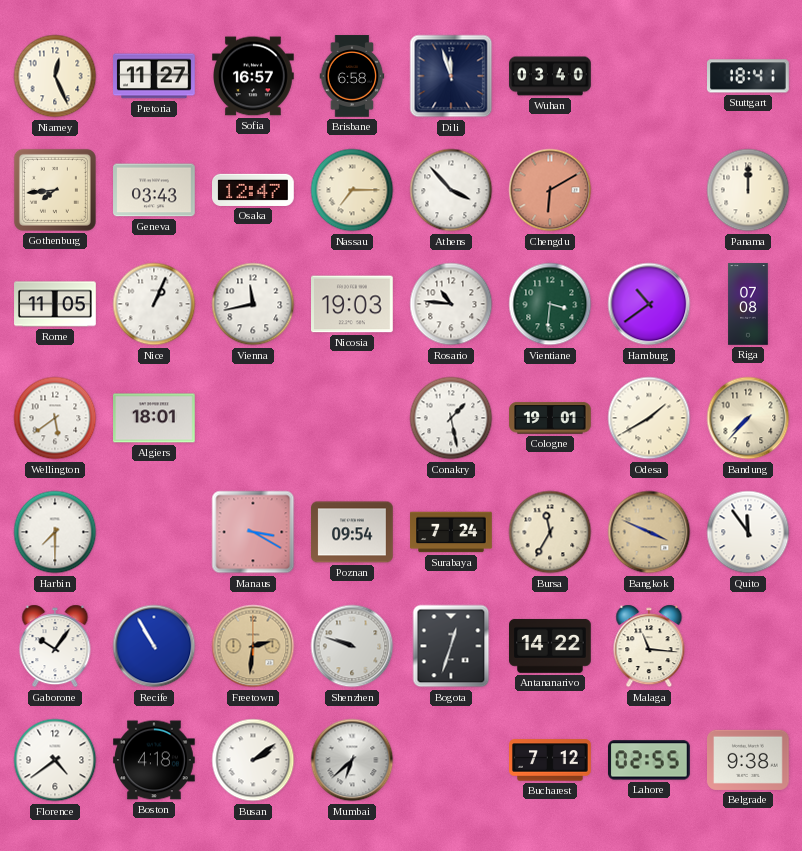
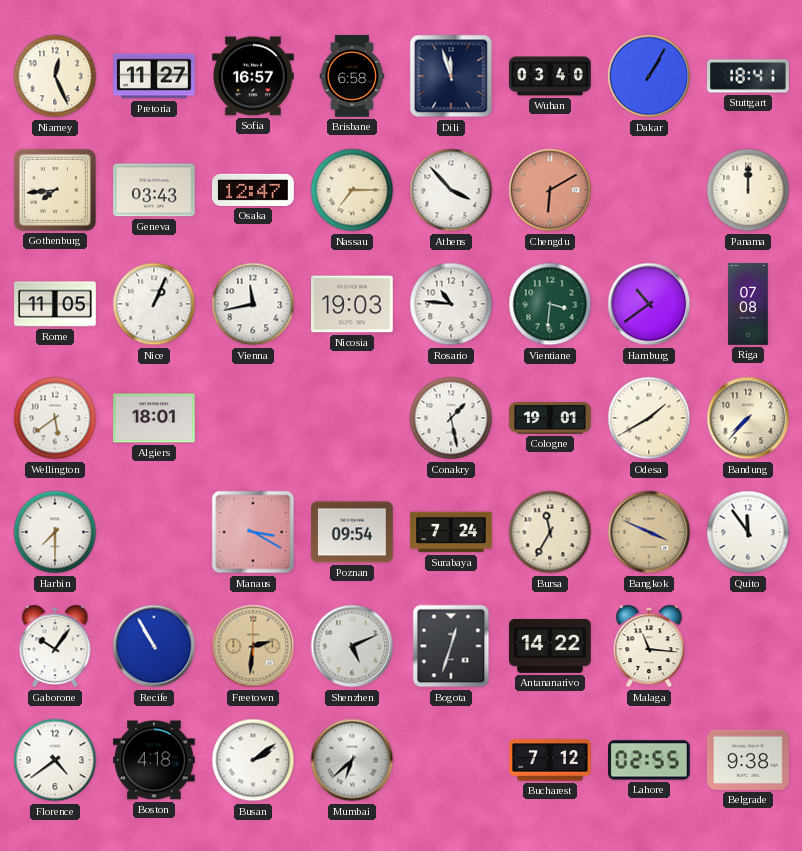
Dakar: none -> 1:05 (649, 76)
Shenzhen: 9:48 -> 5:11 (352, 646)
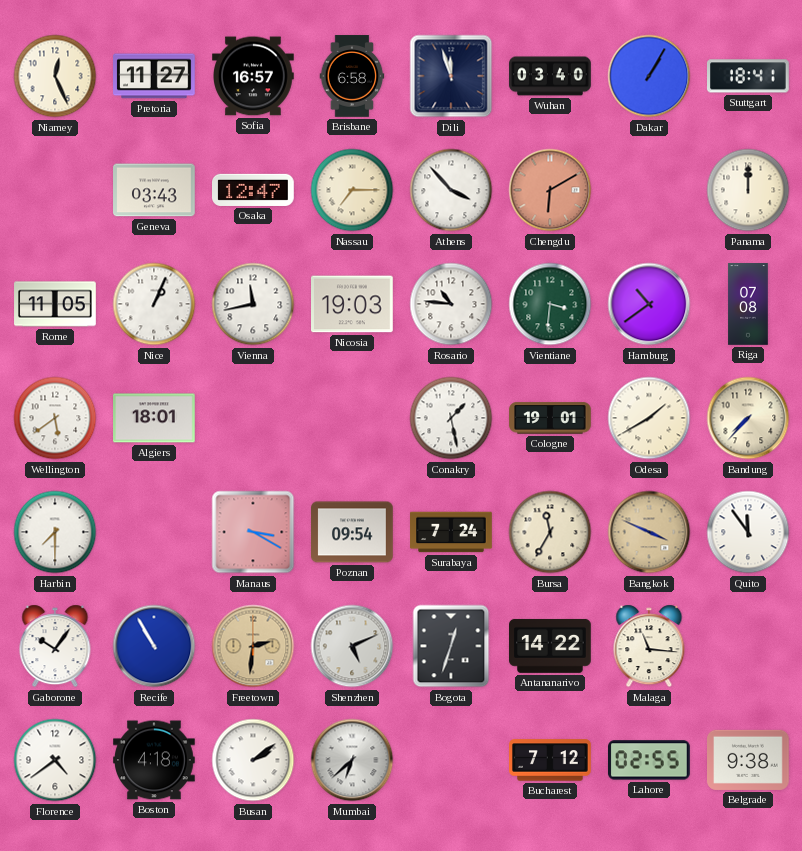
Gothenburg: 7:44 -> none (55, 190)
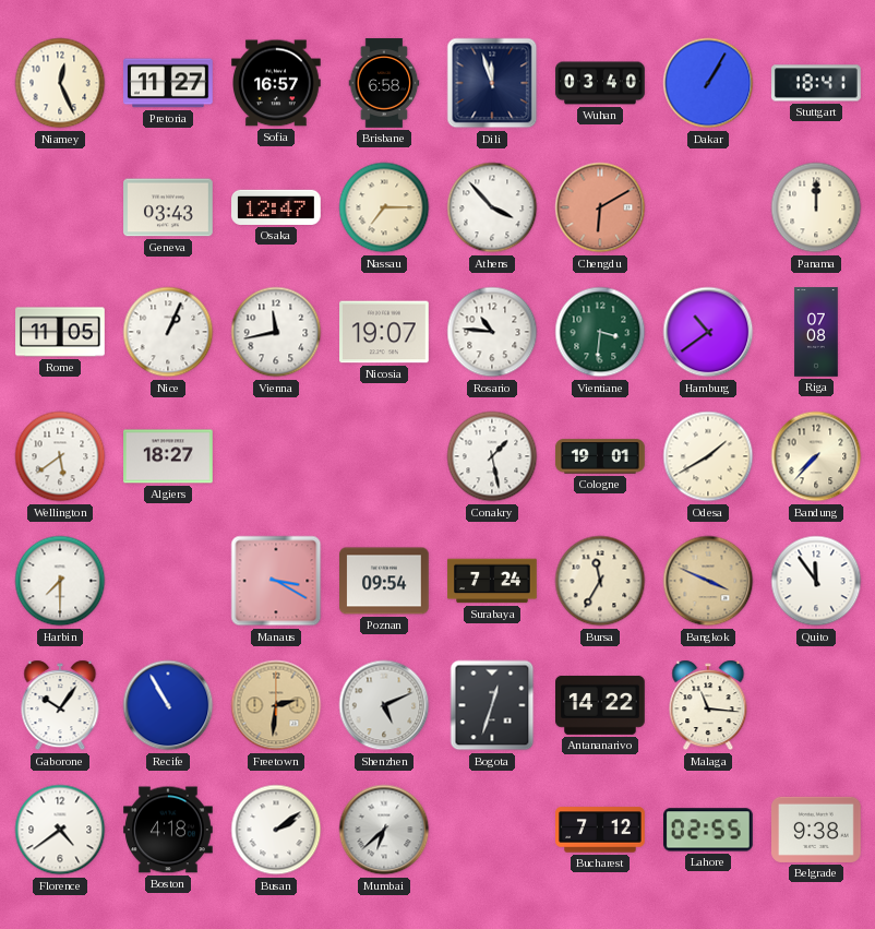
Nicosia: 19:03 -> 19:07 (385, 332)
Algiers: 18:01 -> 18:27 (168, 456)
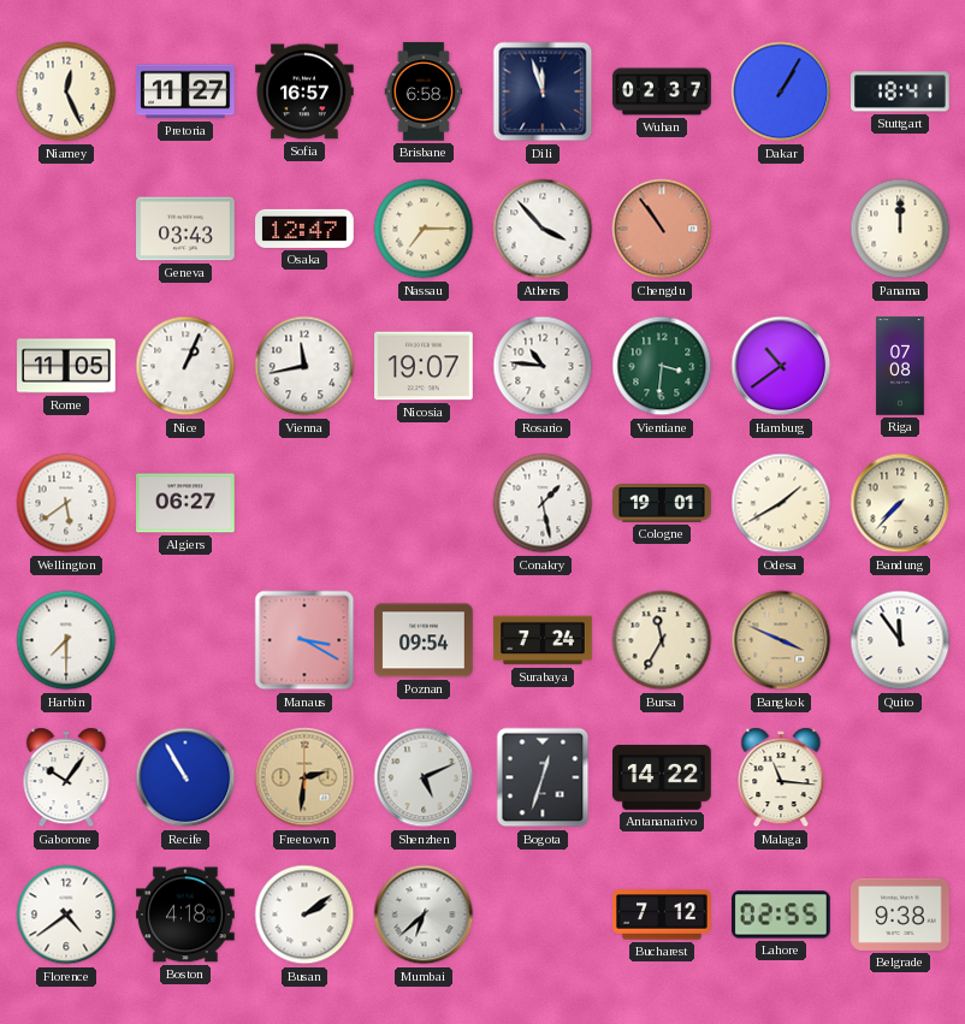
Wuhan: 03:40 -> 02:37 (662, 91)
Chengdu: 6:10 -> 10:54 (662, 229)
Algiers: 18:27 -> 06:27 (185, 503)
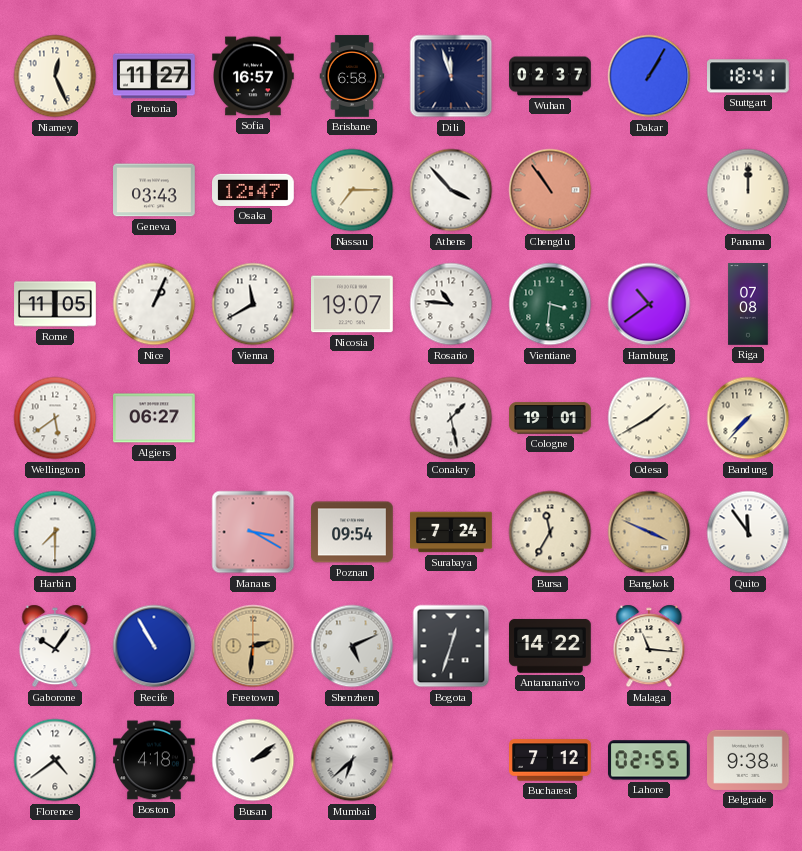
Vienna: 11:43 -> 11:40 (253, 304)
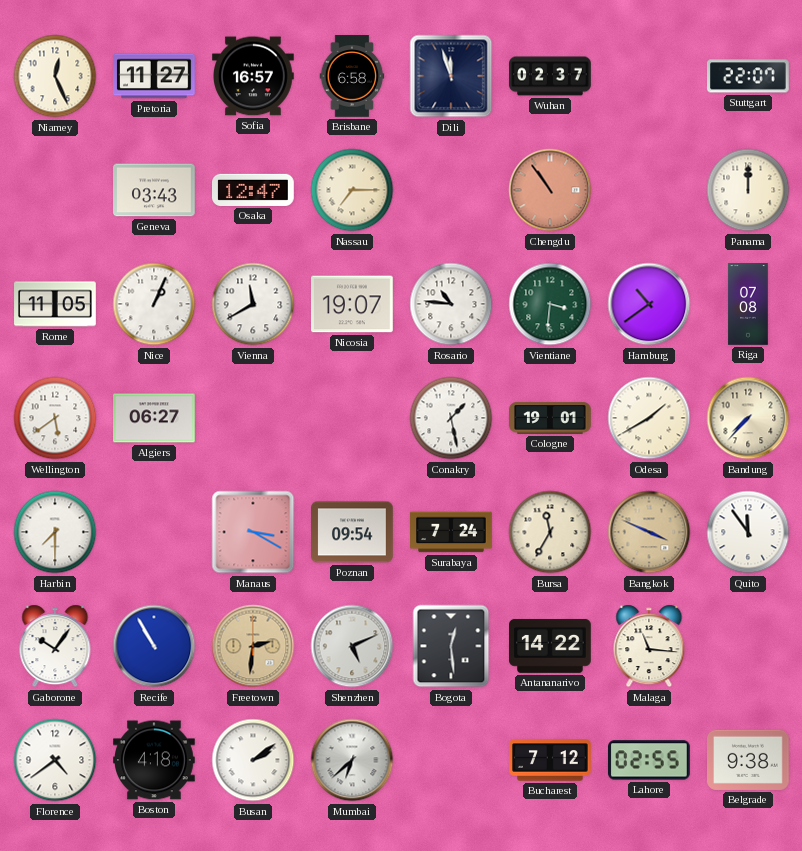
Dakar: 1:05 -> none (649, 76)
Stuttgart: 18:41 -> 22:07 (749, 76)
Athens: 3:53 -> none (451, 190)
Bogota: 12:33 -> 12:29 (451, 646)
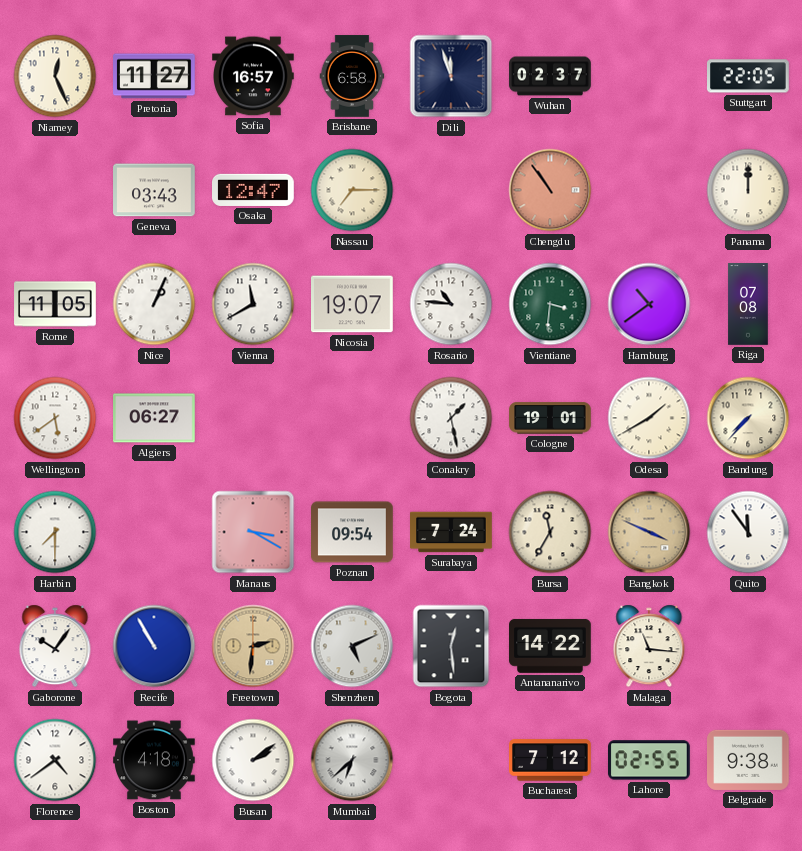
Stuttgart: 22:07 -> 22:05 (749, 76)
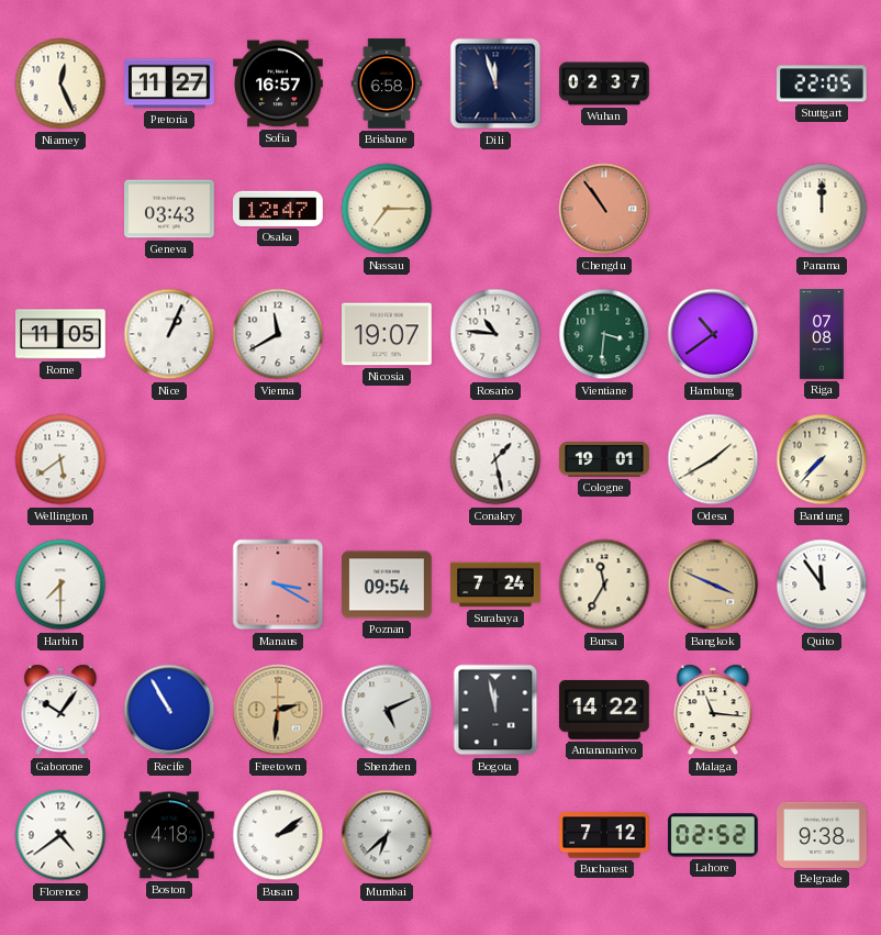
Algiers: 06:27 -> none (154, 418)
Bogota: 12:29 -> 11:58 (495, 710)
Lahore: 02:55 -> 02:52 (714, 835)
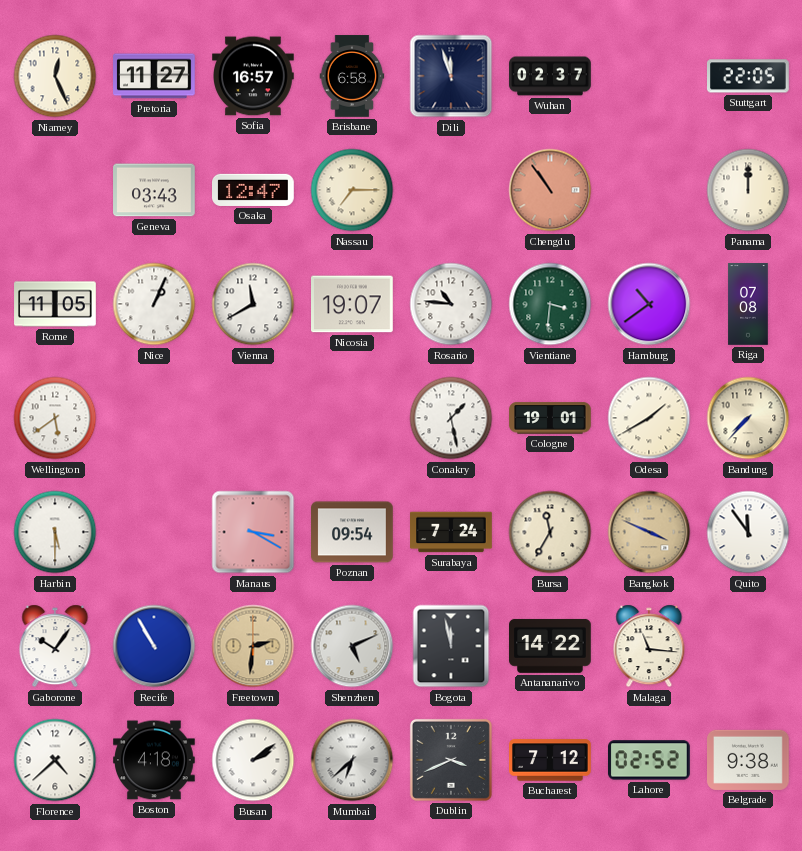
Harbin: 7:30 -> 5:30 (55, 532)
Florence: 4:39 -> 4:38 (55, 760)
Dublin: none -> 3:41 (451, 760)
